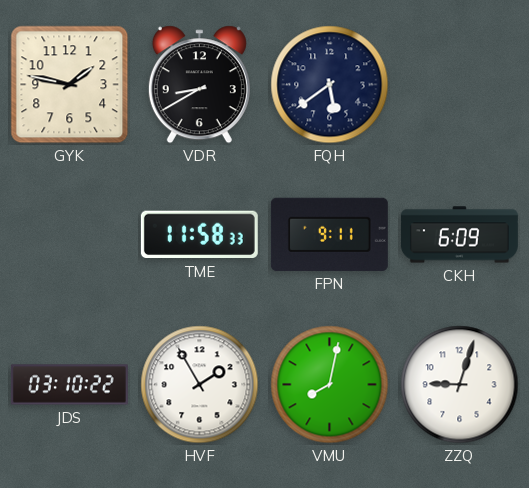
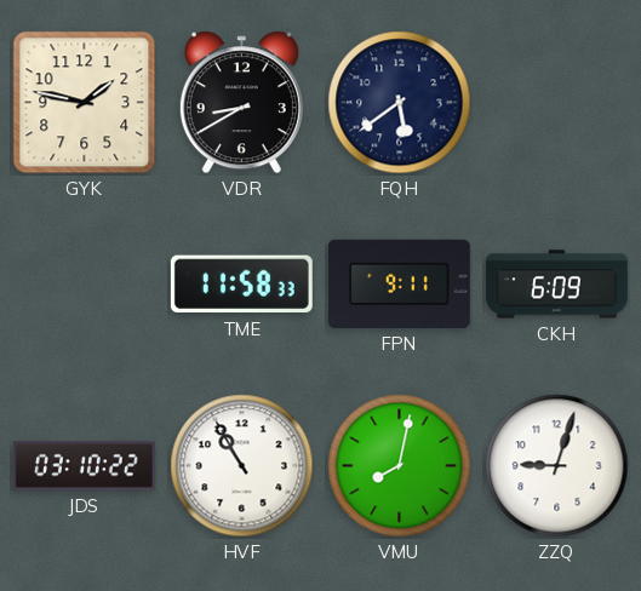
HVF: 1:55 -> 10:55 (242, 466)
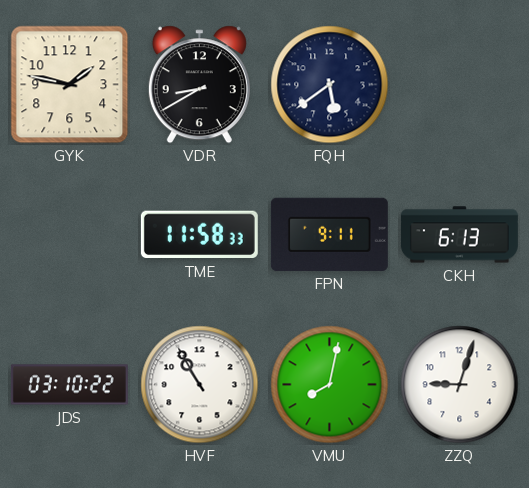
CKH: 6:09 -> 6:13 (459, 235)
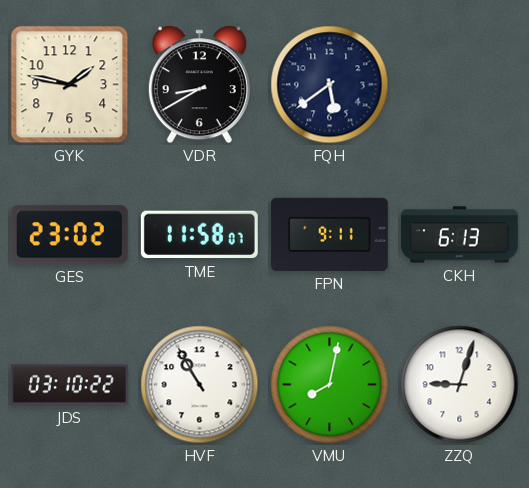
GES: none -> 23:02 (69, 235)
TME: 11:58:33 -> 11:58:07 (199, 235)
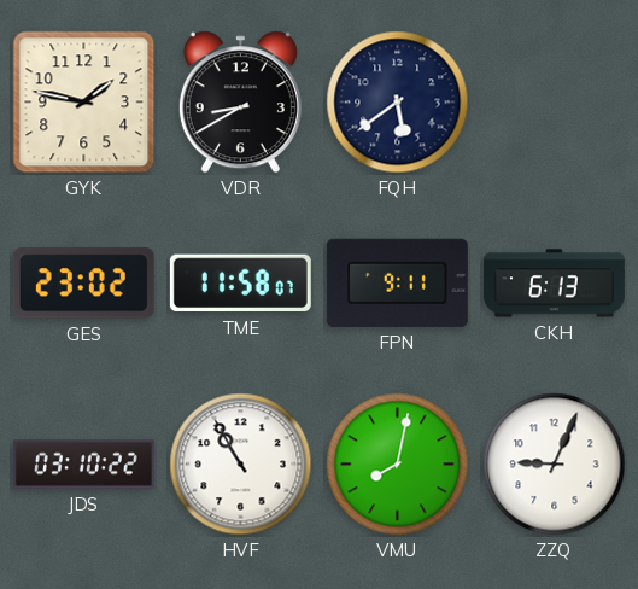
ZZQ: 9:03 -> 9:04 (555, 465)
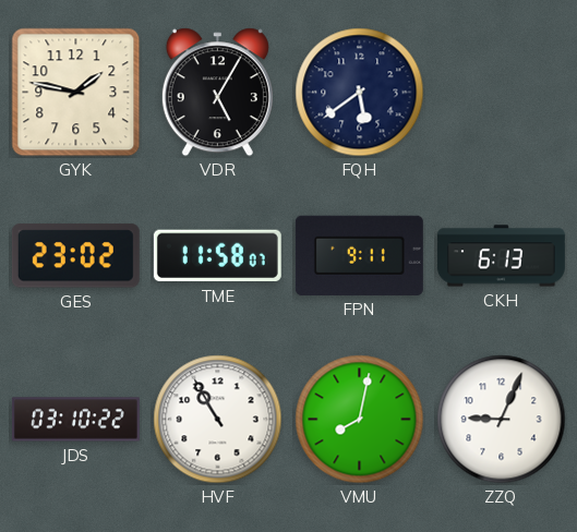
VDR: 8:40 -> 5:05 (217, 93)
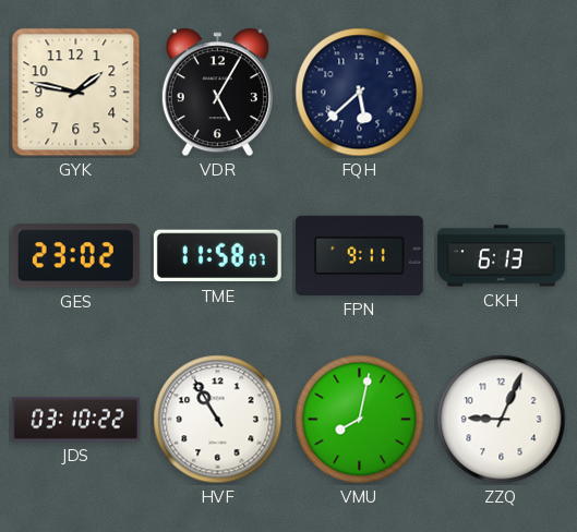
FQH: 5:39 -> 5:38 (360, 93)
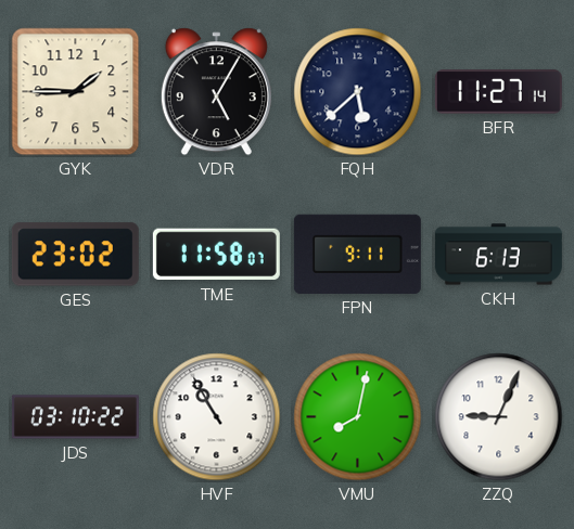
GYK: 1:47 -> 1:45 (76, 92)
BFR: none -> 11:27 (498, 92)
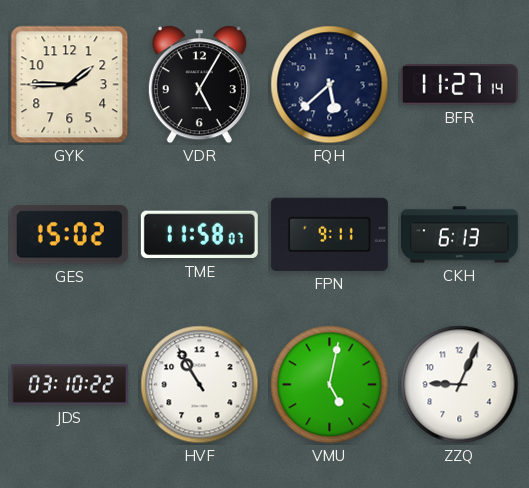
GES: 23:02 -> 15:02 (69, 235)
VMU: 8:02 -> 5:02 (330, 385)
